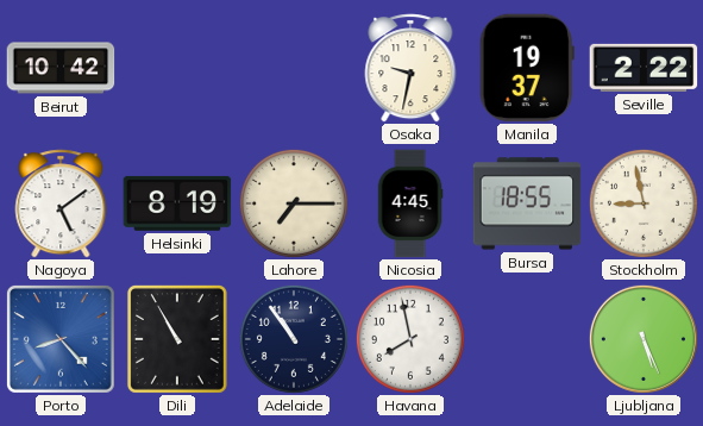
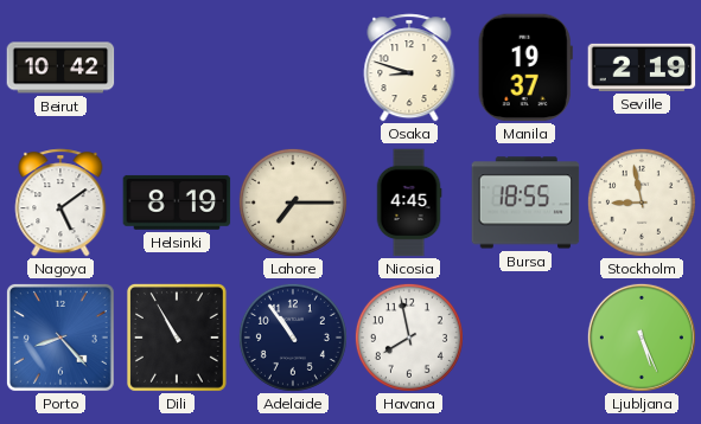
Osaka: 9:32 -> 8:48 (409, 68)
Seville: 2:22 -> 2:19 (642, 68)
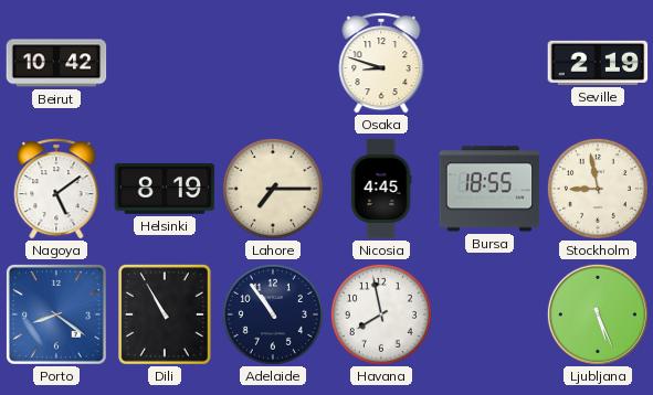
Manila: 19:37 -> none (525, 68)
Porto: 8:23 -> 8:21 (56, 314)
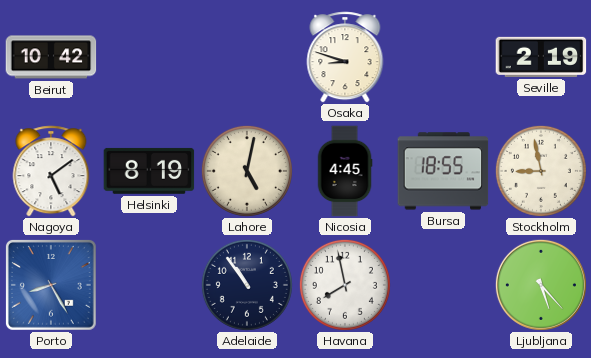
Lahore: 7:15 -> 5:02 (247, 171)
Porto: 8:21 -> 8:25 (51, 285)
Dili: 10:55 -> none (165, 316)
Ljubljana: 5:26 -> 5:23 (541, 285)
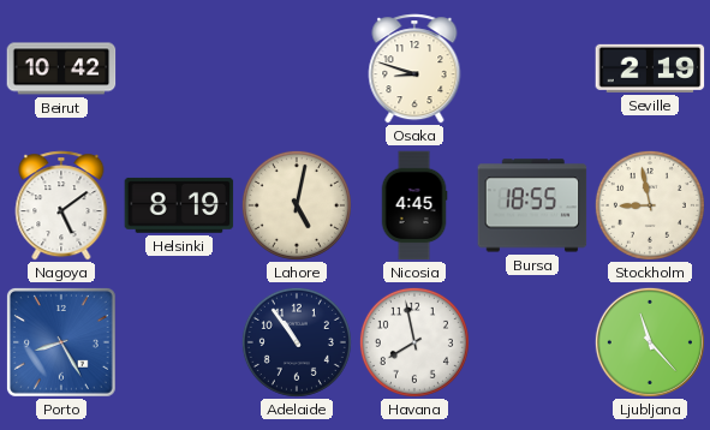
Ljubljana: 5:23 -> 11:23 (650, 342)
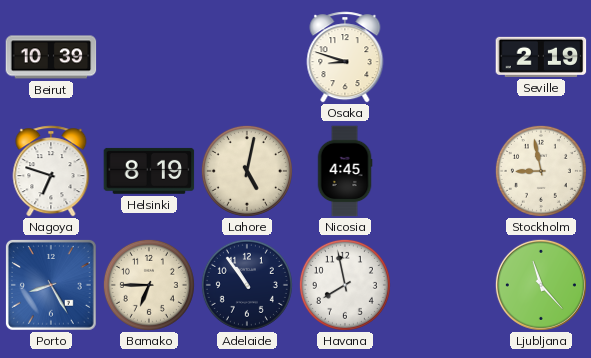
Beirut: 10:42 -> 10:39 (51, 57)
Nagoya: 5:09 -> 6:48 (51, 171)
Bursa: 18:55 -> none (532, 205)
Bamako: none -> 6:45 (149, 285)
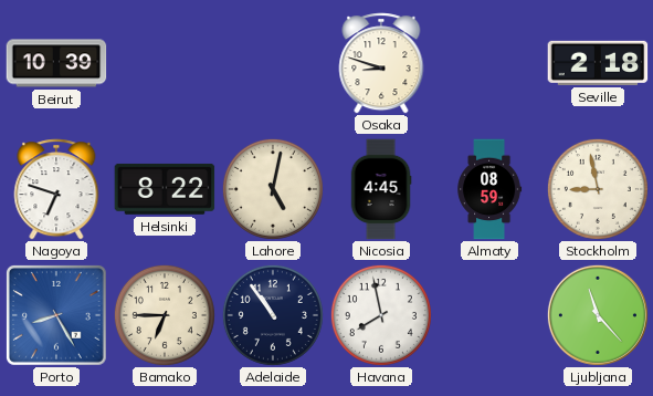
Seville: 2:19 -> 2:18 (598, 63)
Helsinki: 8:19 -> 8:22 (165, 189)
Almaty: none -> 08:59 (489, 189)
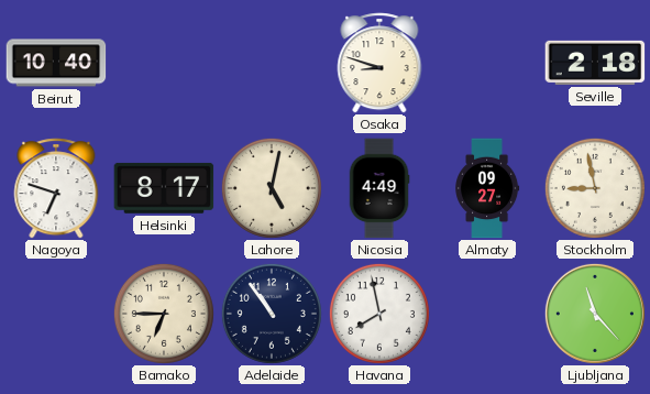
Beirut: 10:39 -> 10:40 (56, 63)
Helsinki: 8:22 -> 8:17 (164, 188)
Nicosia: 4:45 -> 4:49 (379, 188)
Almaty: 08:59 -> 09:27 (487, 188)
Porto: 8:25 -> none (56, 315)
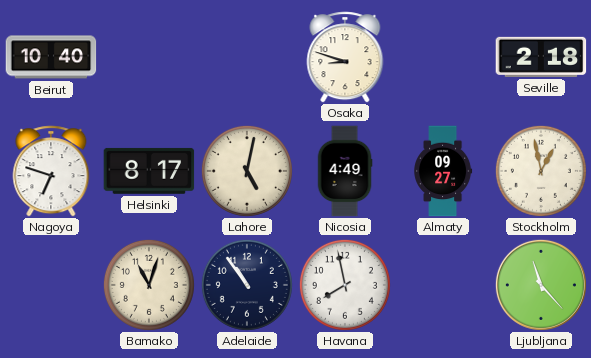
Stockholm: 8:58 -> 12:58 (541, 171)
Bamako: 6:45 -> 11:03 (149, 285)
